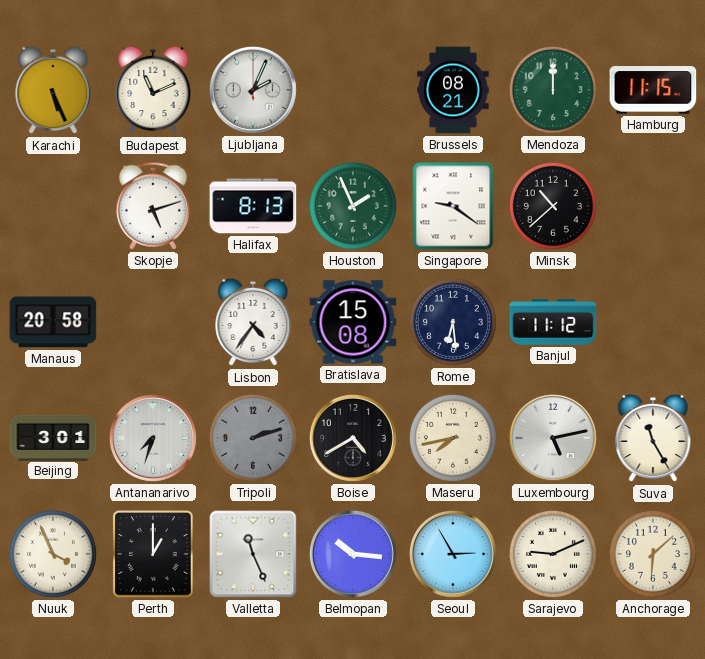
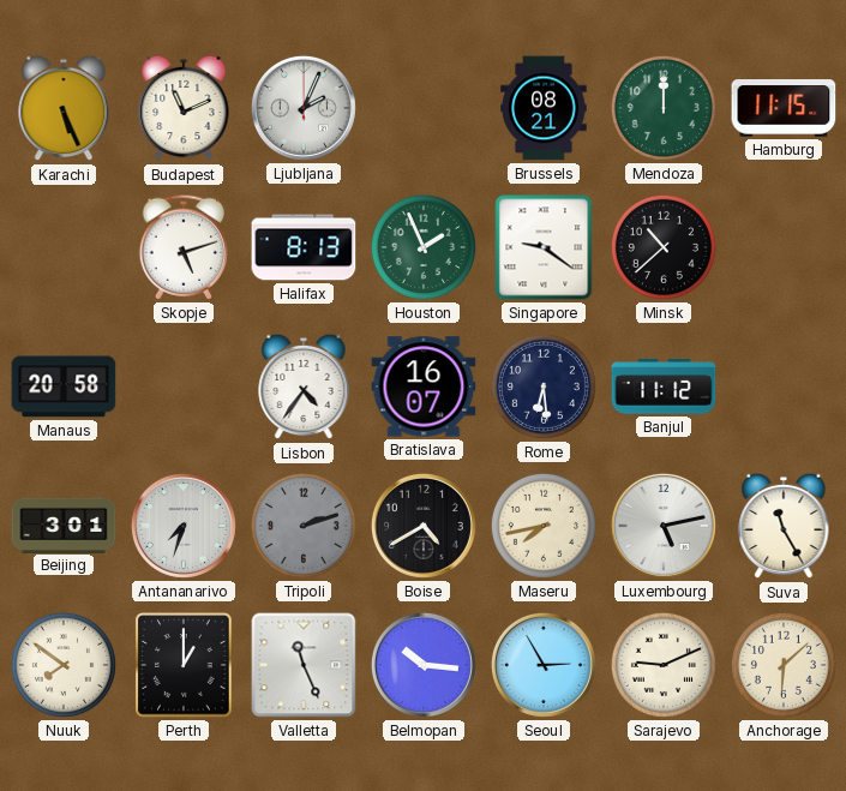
Bratislava: 15:08 -> 16:07 (424, 386)
Nuuk: 3:56 -> 7:51 (64, 665)
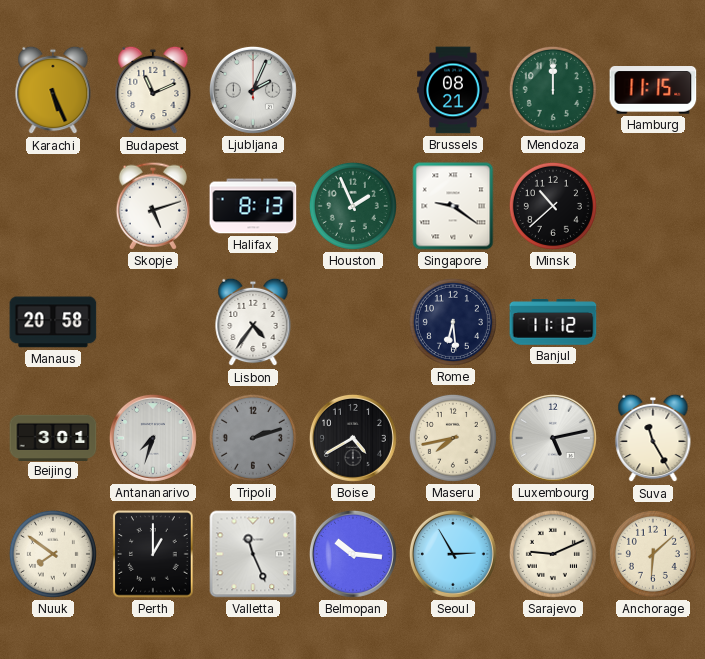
Bratislava: 16:07 -> none (424, 386)
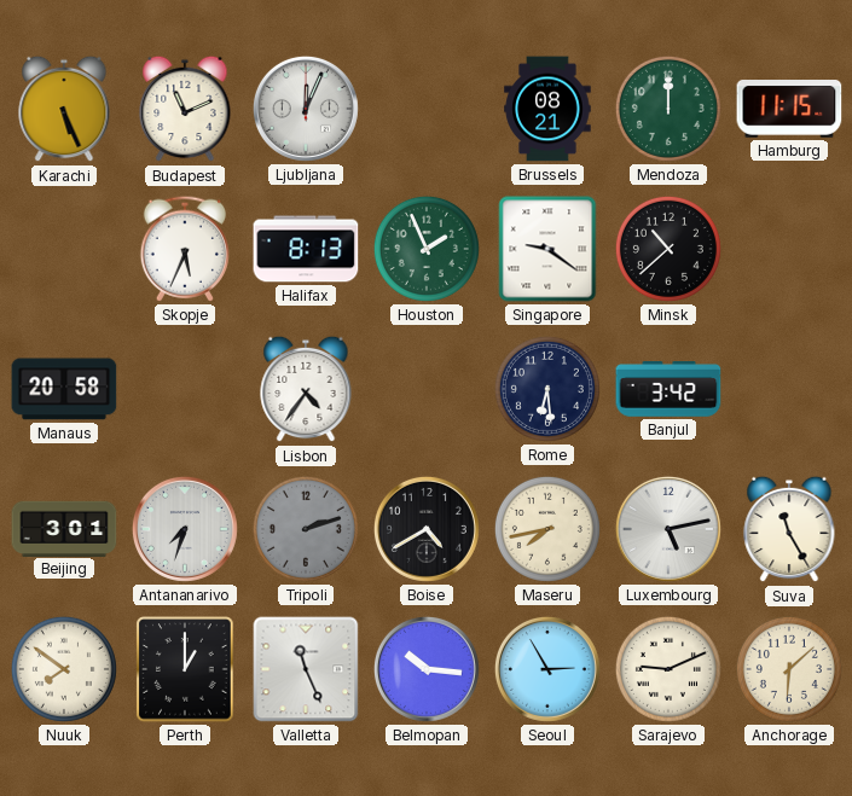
Ljubljana: 2:04 -> 12:04 (306, 109)
Skopje: 5:12 -> 5:34 (184, 249)
Banjul: 11:12 -> 3:42 (668, 389)
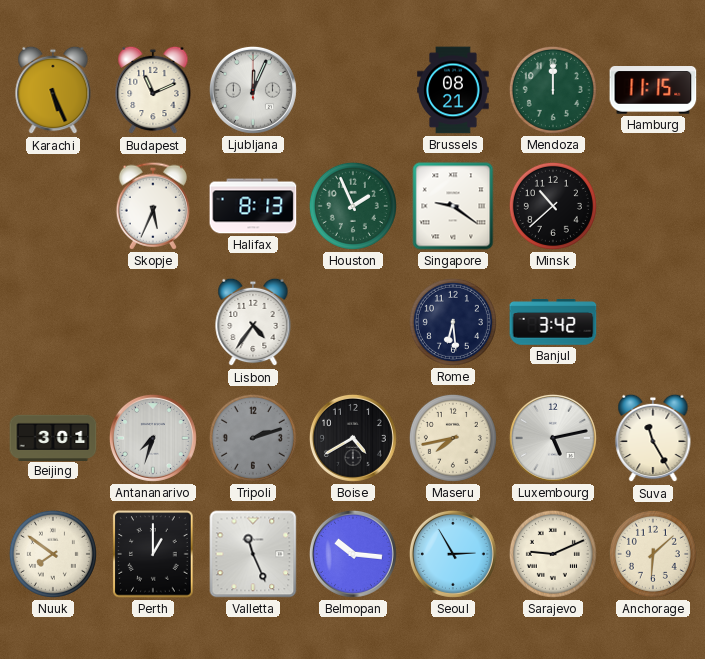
Manaus: 20:58 -> none (64, 389)
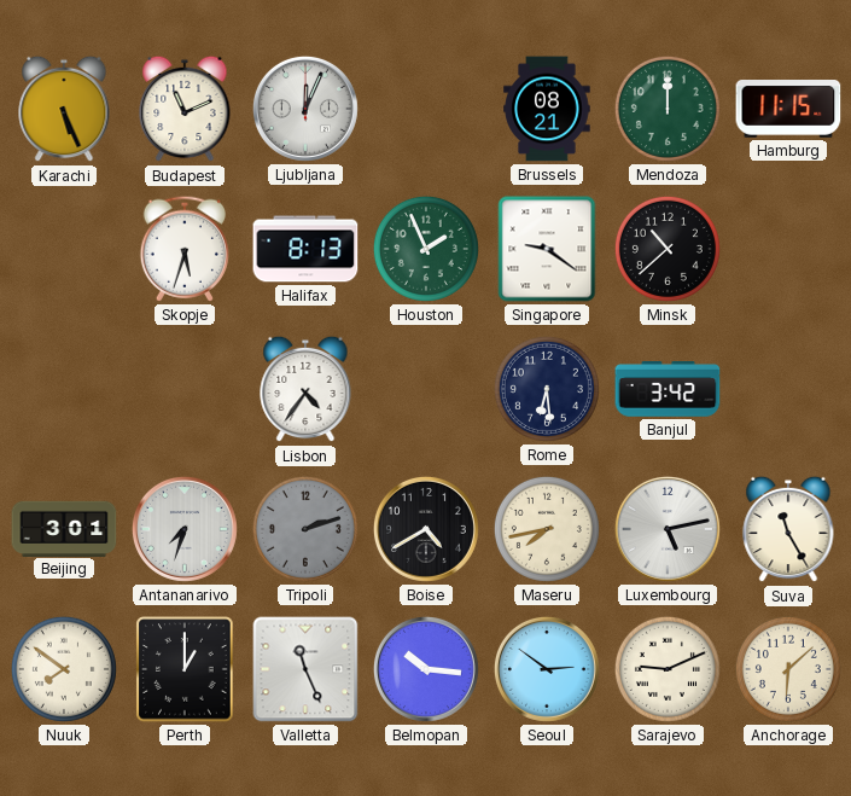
Skopje: 5:34 -> 5:33 (183, 249)
Seoul: 2:55 -> 2:51 (547, 669)
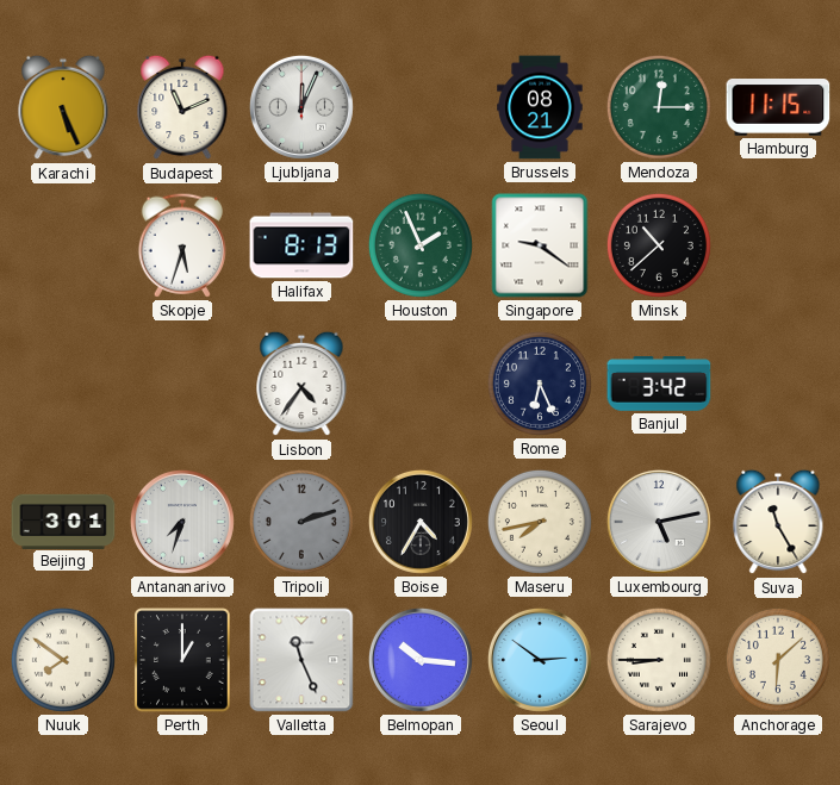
Mendoza: 12:00 -> 12:15 (659, 107)
Rome: 6:29 -> 6:26 (540, 384)
Boise: 4:40 -> 4:35 (421, 522)
Sarajevo: 9:11 -> 8:45 (659, 660)
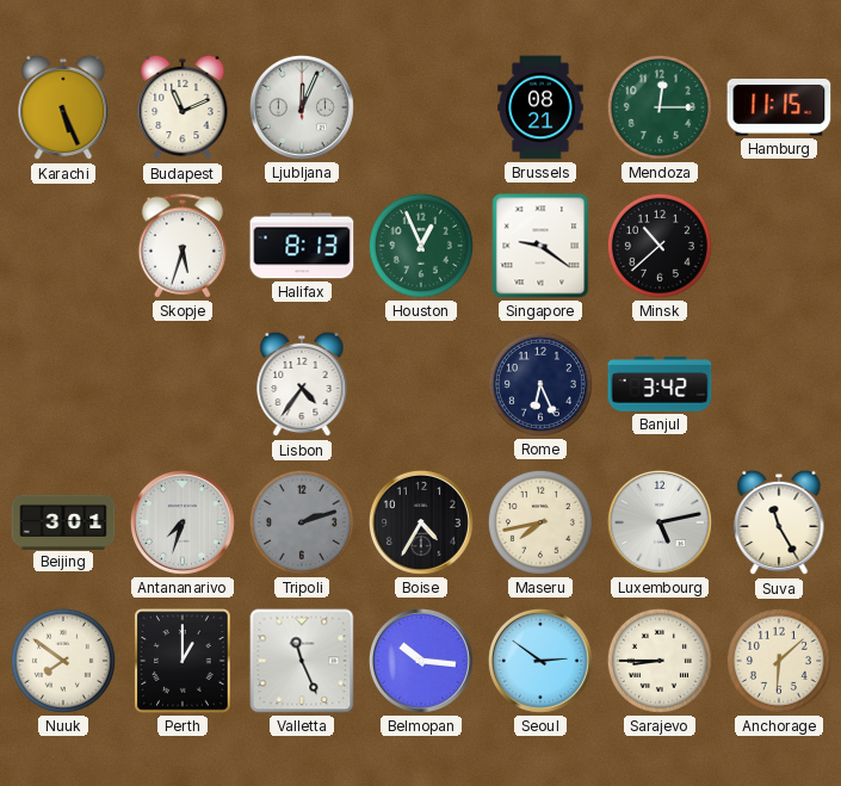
Houston: 1:56 -> 12:56 (421, 246)
